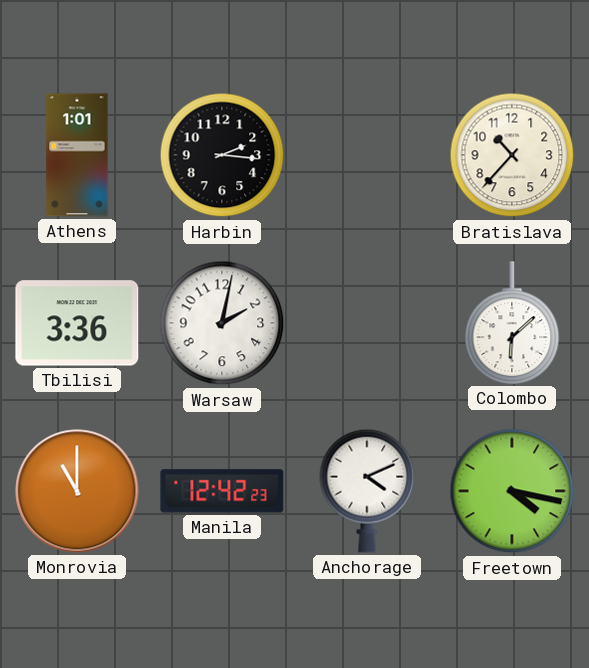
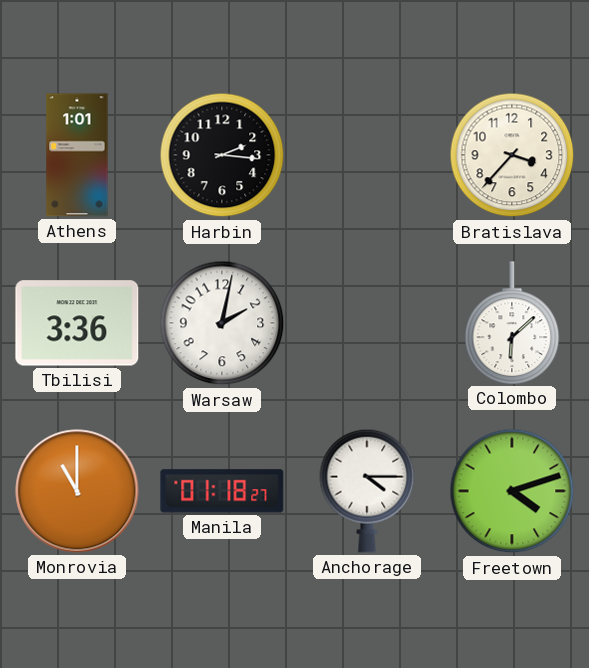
Bratislava: 10:37 -> 3:37 (512, 155)
Manila: 12:42 -> 01:18 (222, 491)
Anchorage: 4:11 -> 4:15 (367, 491)
Freetown: 4:17 -> 4:12 (512, 491)
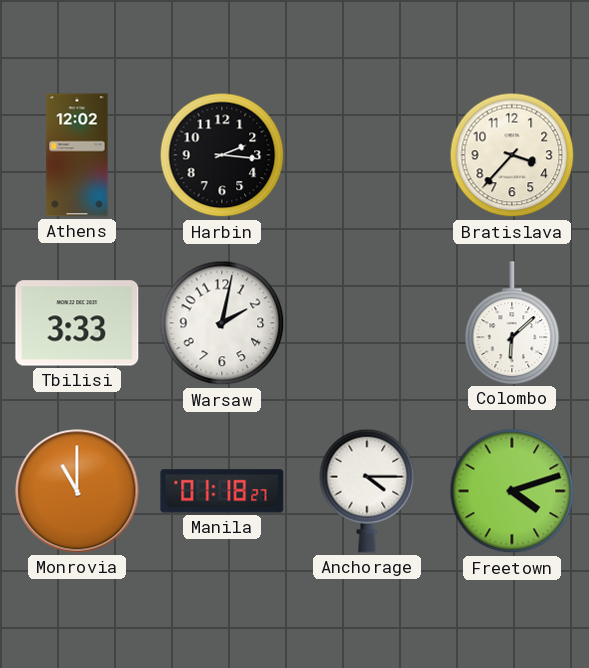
Athens: 1:01 -> 12:02 (77, 155)
Tbilisi: 3:36 -> 3:33 (77, 323)
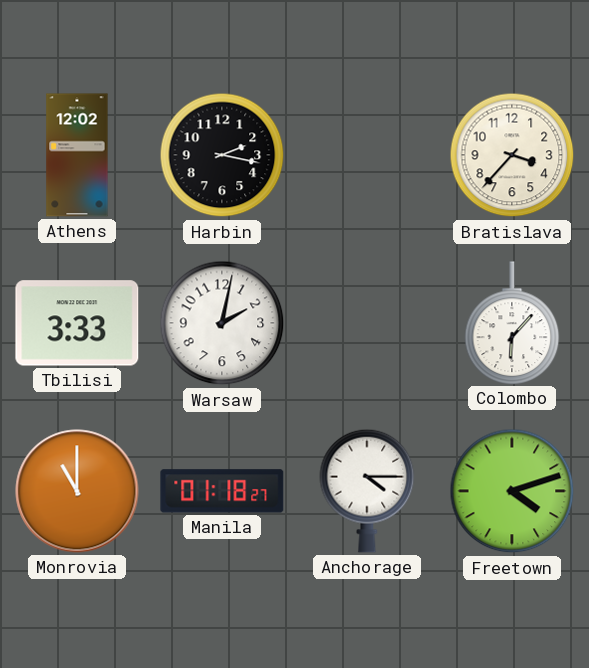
Harbin: 2:16 -> 2:17 (222, 155)
Colombo: 6:08 -> 6:07 (512, 323)
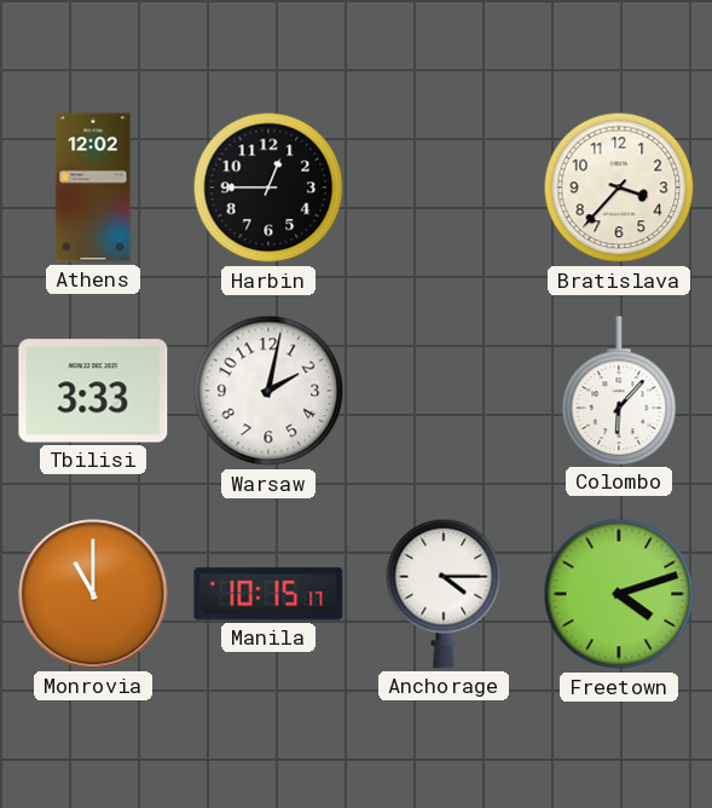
Harbin: 2:17 -> 12:45 (268, 187)
Manila: 01:18 -> 10:15 (268, 594)
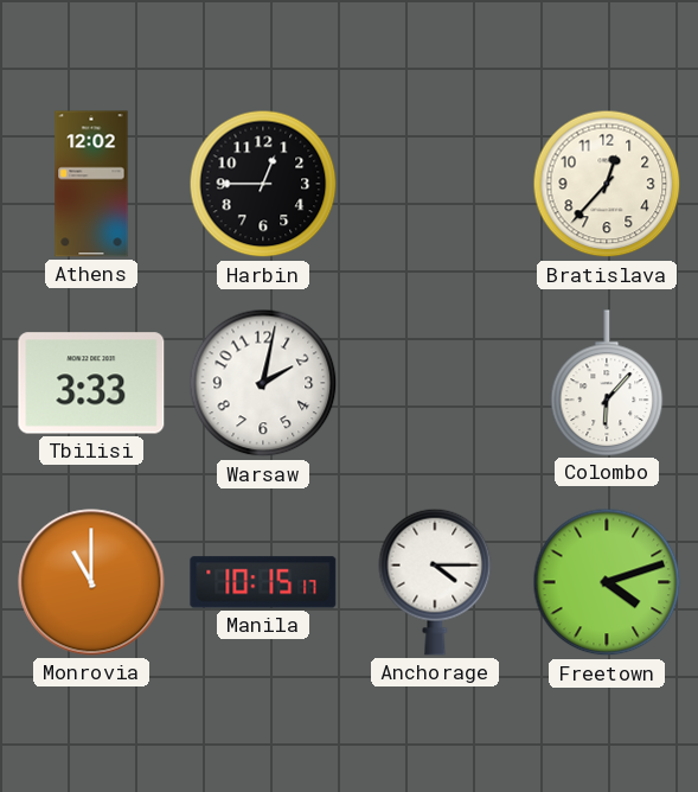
Bratislava: 3:37 -> 12:37 (607, 184)
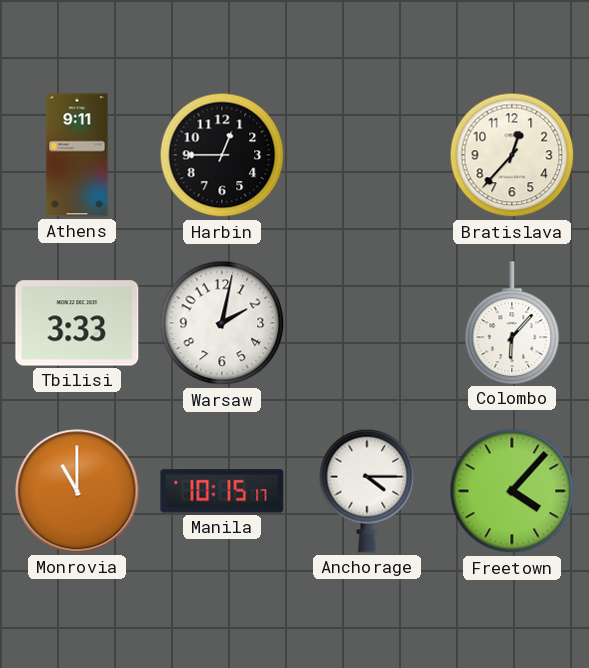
Athens: 12:02 -> 9:11 (77, 155)
Freetown: 4:12 -> 4:07 (512, 491)
